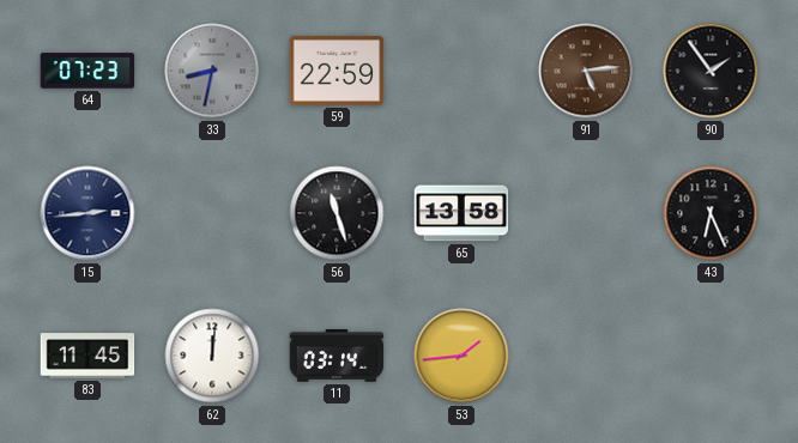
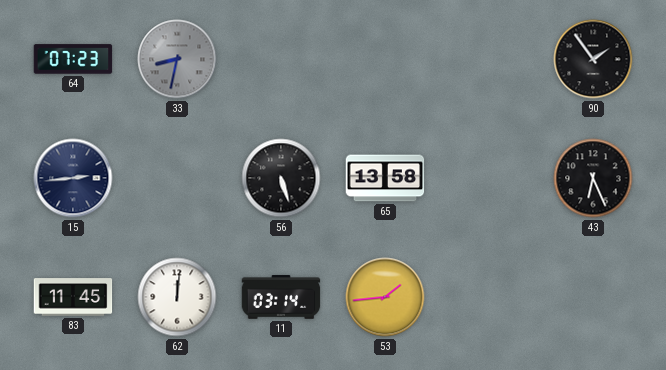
59: 22:59 -> none (337, 71)
91: 5:14 -> none (586, 71)
56: 11:27 -> 5:27 (281, 178)
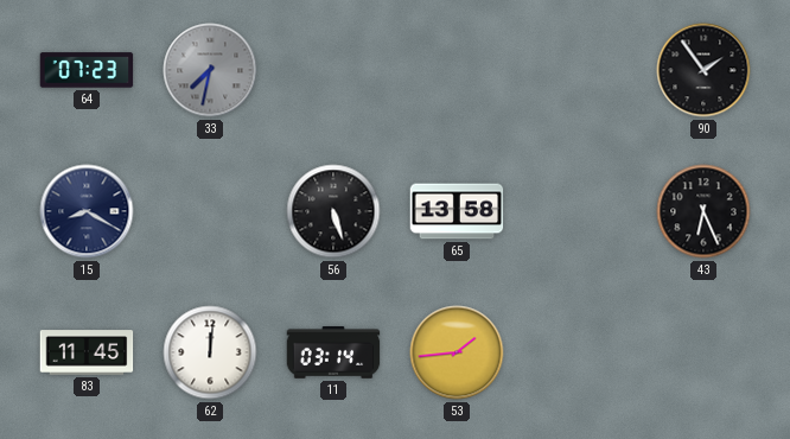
33: 8:32 -> 7:32 (210, 70)
15: 2:44 -> 8:20 (87, 211)
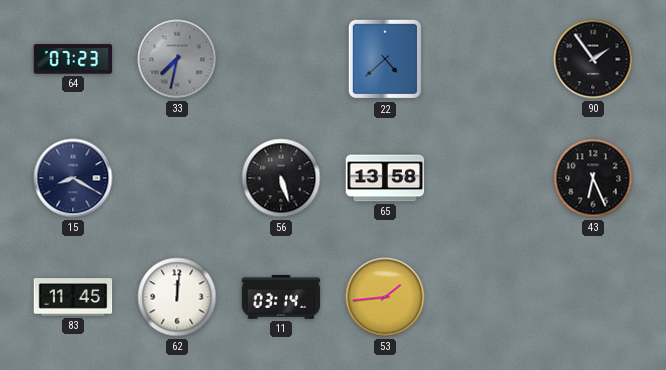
22: none -> 4:38 (384, 59)
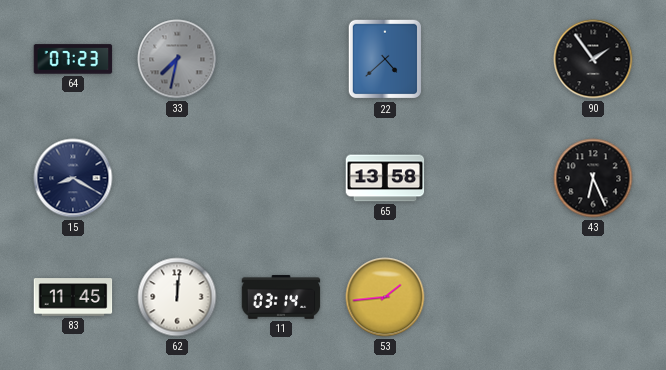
56: 5:27 -> none (281, 178)
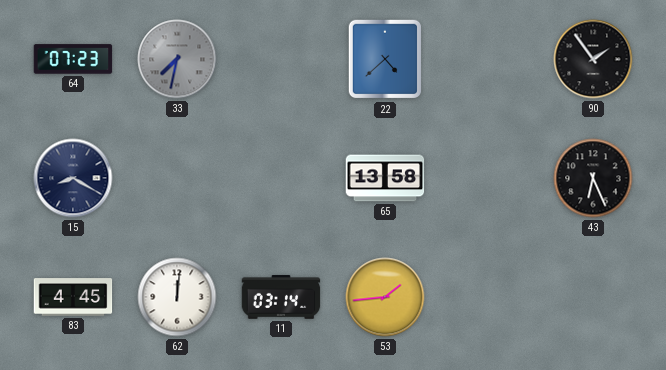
83: 11:45 -> 4:45 (73, 297)
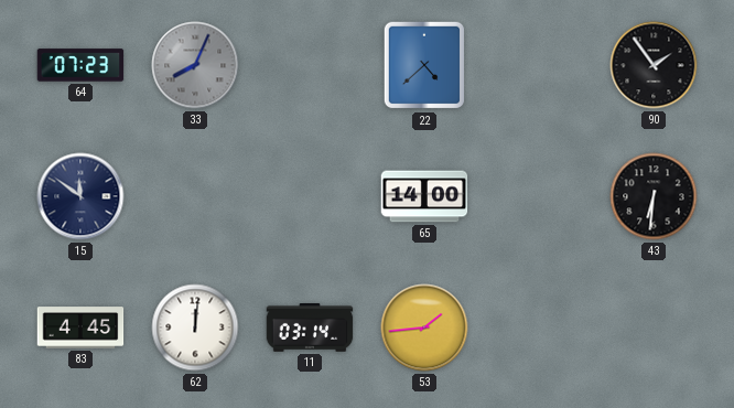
33: 7:32 -> 8:04 (195, 65)
15: 8:20 -> 11:51 (80, 196)
65: 13:58 -> 14:00 (424, 196)
43: 6:26 -> 6:31 (654, 196)
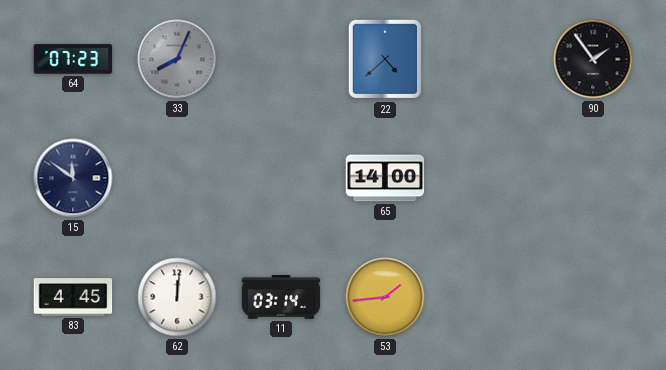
43: 6:31 -> none (654, 196)
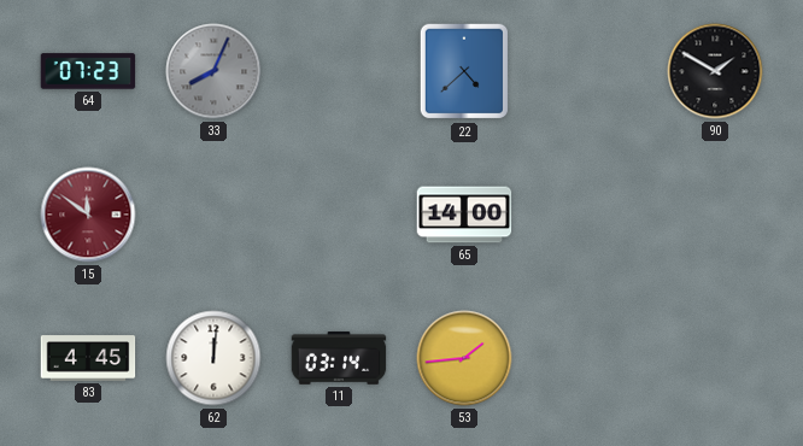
90: 1:54 -> 1:50 (715, 71)
15 dial: navy -> burgundy (88, 215)
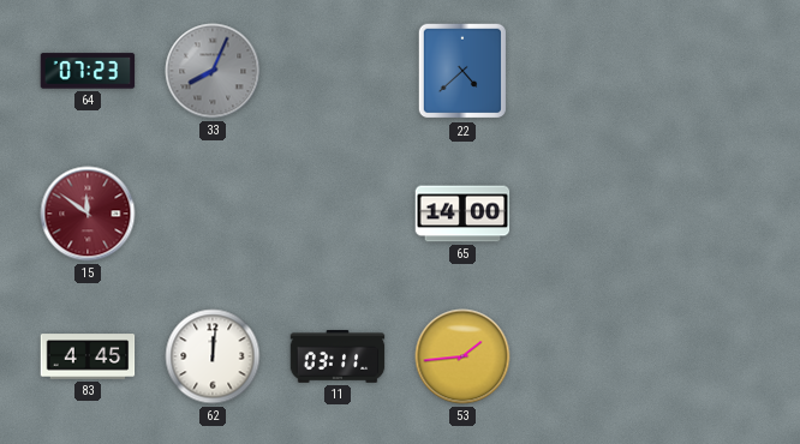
90: 1:50 -> none (715, 71)
11: 03:14 -> 03:11 (338, 356)
